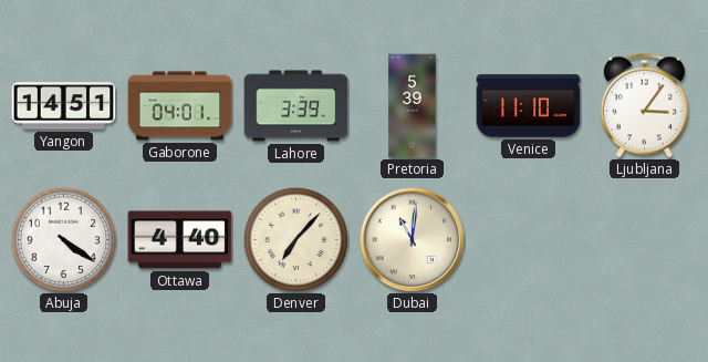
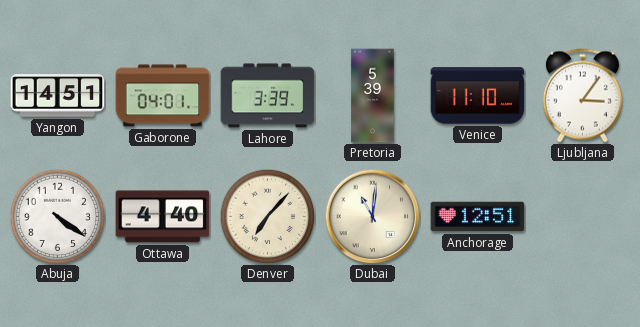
Anchorage: none -> 12:51 (478, 217)
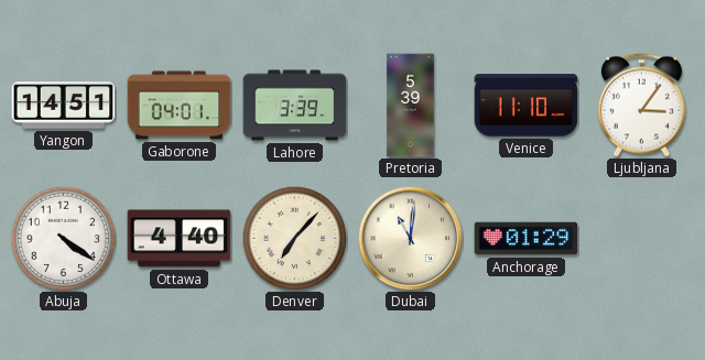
Anchorage: 12:51 -> 01:29 (527, 239)
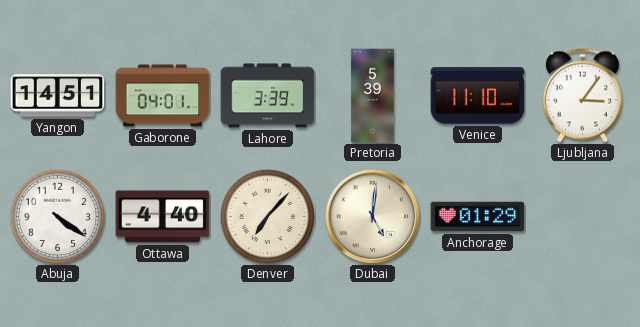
Dubai: 11:01 -> 5:01 (372, 216)
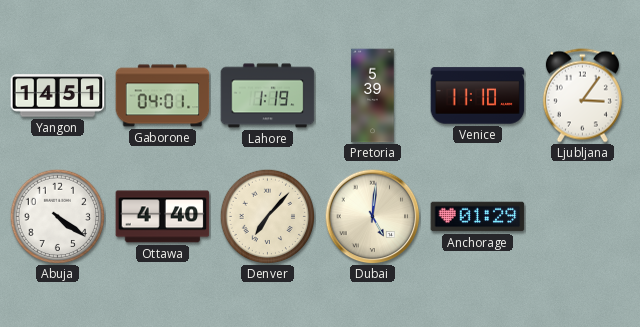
Lahore: 3:39 -> 1:19 (268, 96)
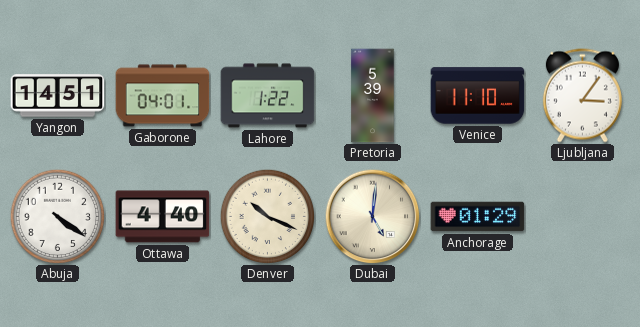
Lahore: 1:19 -> 1:22 (268, 96)
Denver: 7:07 -> 10:19 (267, 216)
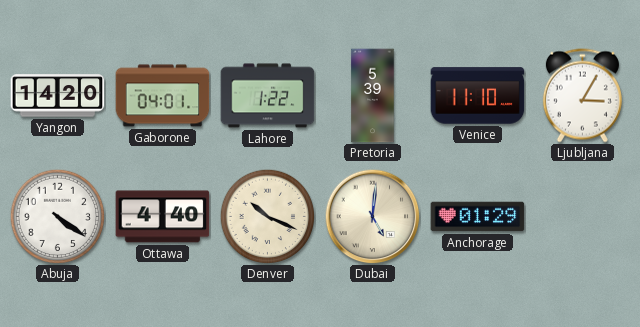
Yangon: 14:51 -> 14:20 (58, 96)
Ljubljana: 3:06 -> 3:05 (582, 96)
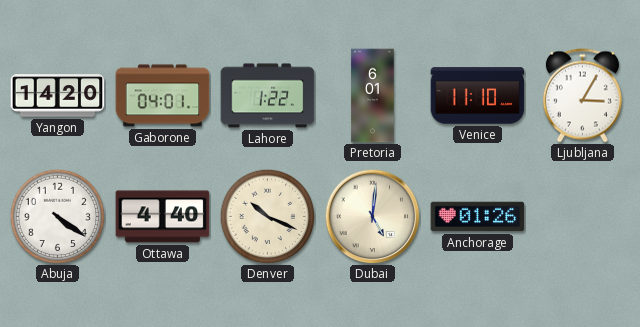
Pretoria: 5:39 -> 6:01 (373, 96)
Anchorage: 01:29 -> 01:26 (478, 217)
